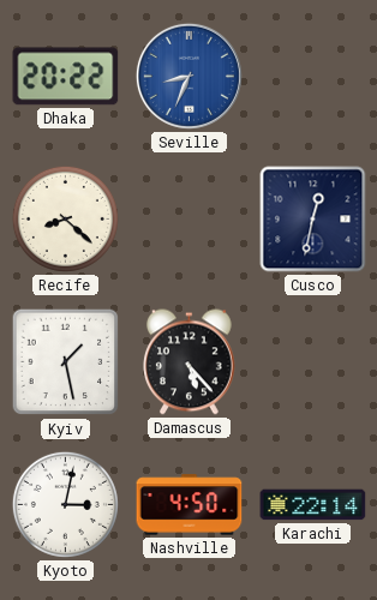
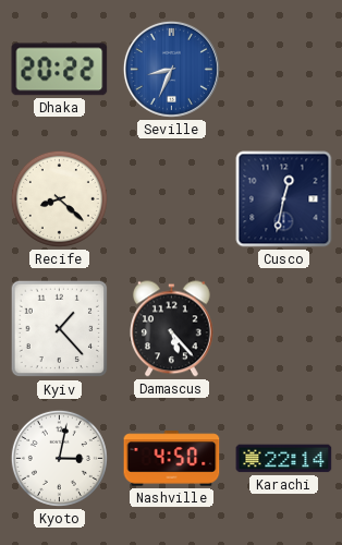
Kyiv: 1:28 -> 1:23 (60, 329)
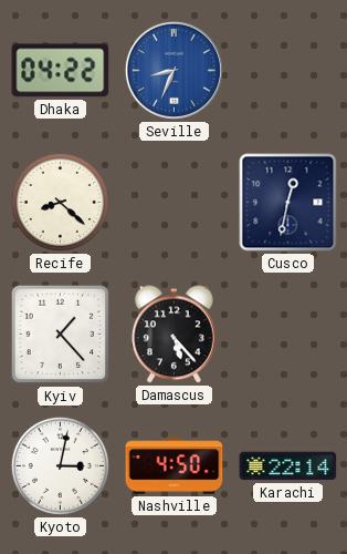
Dhaka: 20:22 -> 04:22 (61, 71)
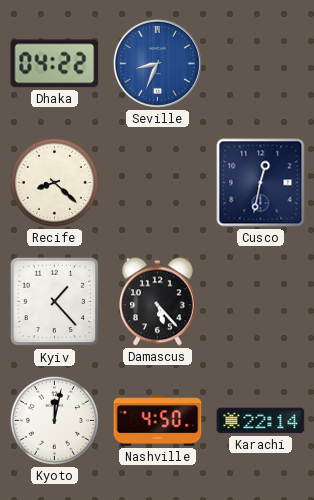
Kyoto: 3:02 -> 12:02 (54, 420)
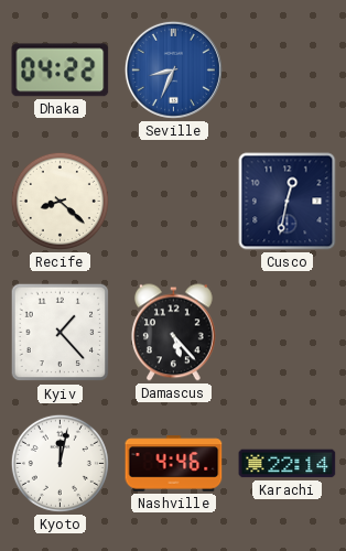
Nashville: 4:50 -> 4:46 (174, 464)
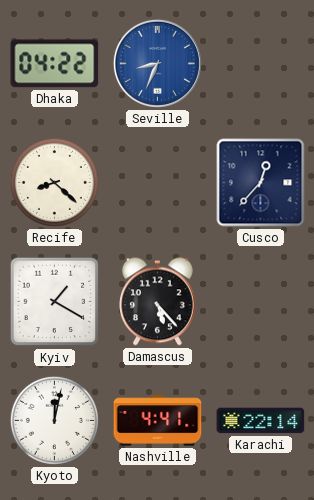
Cusco: 12:32 -> 12:37 (261, 183)
Kyiv: 1:23 -> 1:20 (55, 302)
Nashville: 4:46 -> 4:41 (158, 421)
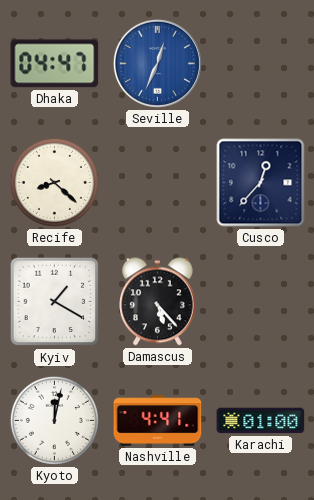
Dhaka: 04:22 -> 04:47 (55, 64)
Seville: 8:34 -> 12:34 (157, 63)
Karachi: 22:14 -> 01:00 (261, 421)
